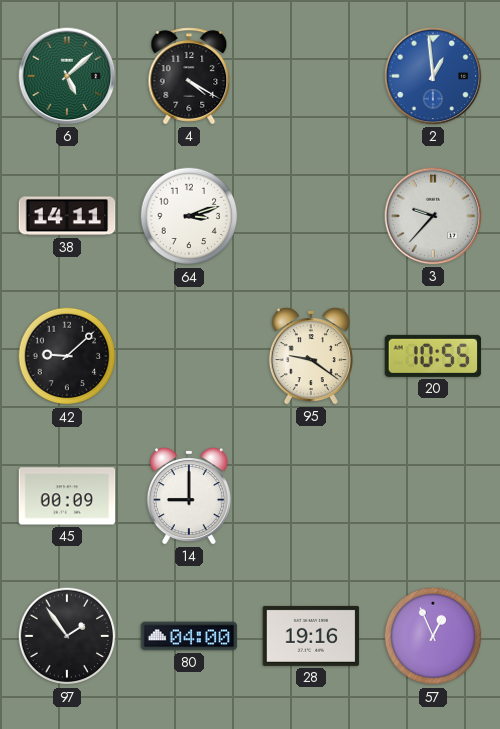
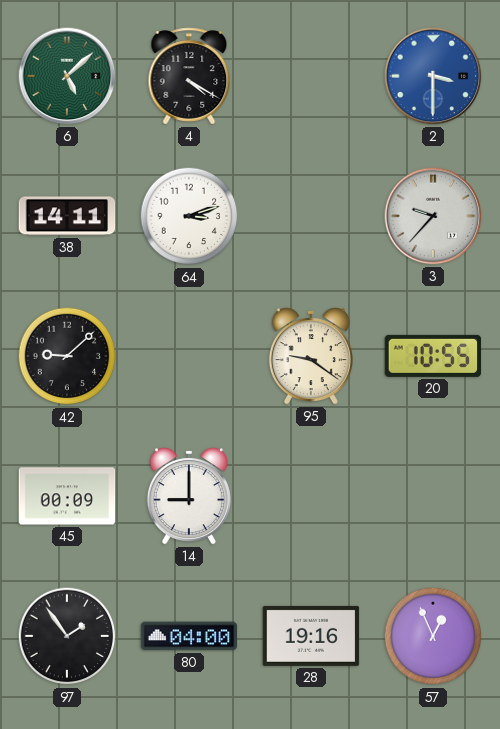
2: 12:59 -> 3:30 (433, 76)
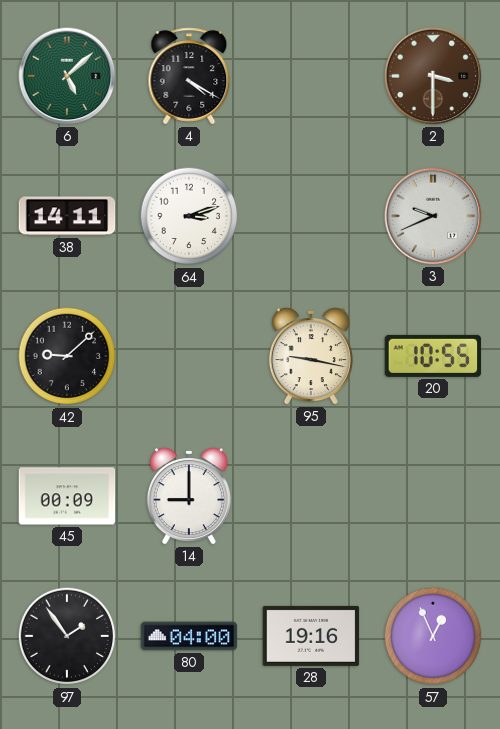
2 dial: blue -> brown (433, 76)
3: 9:37 -> 9:41 (433, 216)
95: 9:21 -> 9:17 (311, 357)
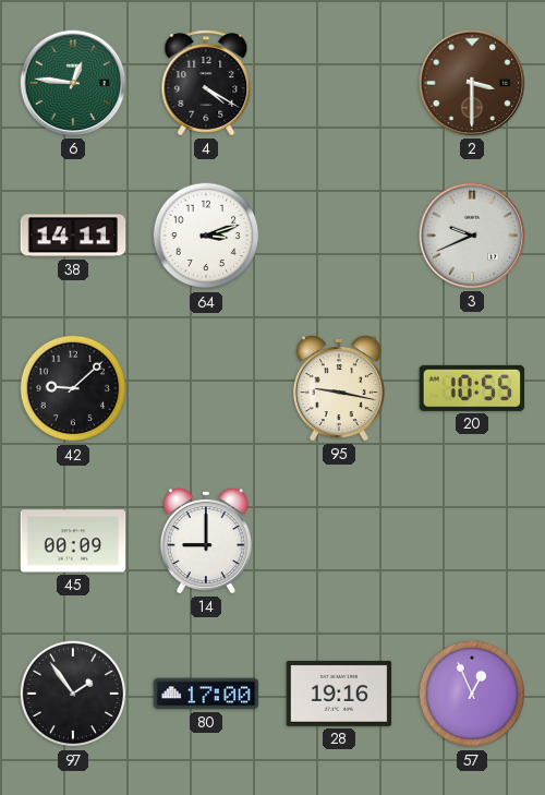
6: 5:08 -> 12:46 (73, 83)
80: 04:00 -> 17:00 (206, 694)
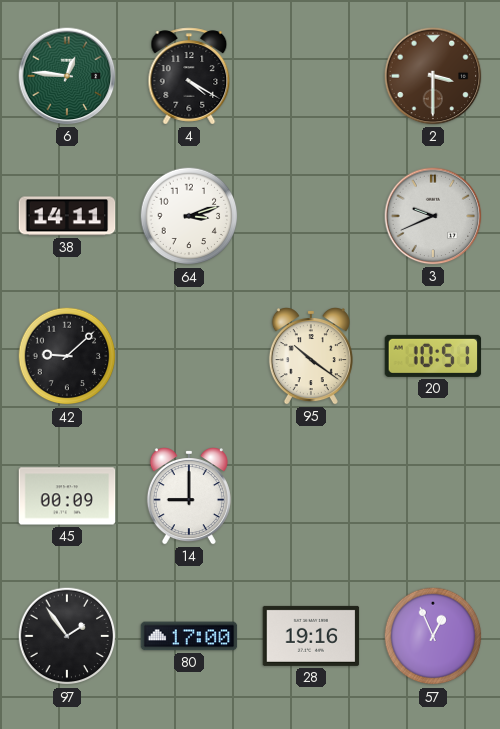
95: 9:17 -> 10:21 (311, 357)
20: 10:55 -> 10:51 (433, 356)
